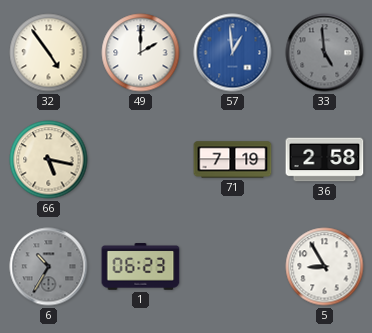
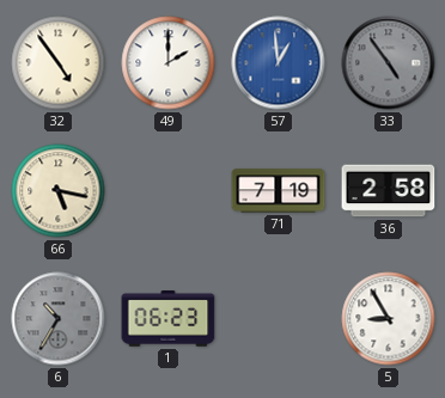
33: 4:59 -> 4:54 (389, 63)
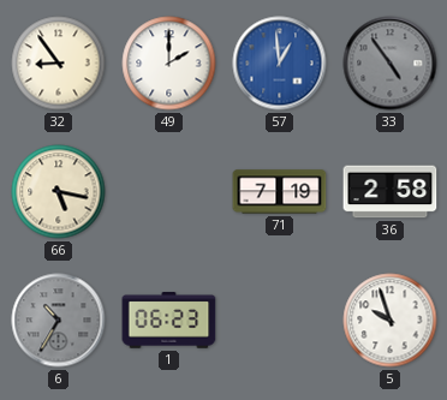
32: 4:54 -> 8:54 (59, 64)
5: 8:55 -> 9:57 (391, 321)
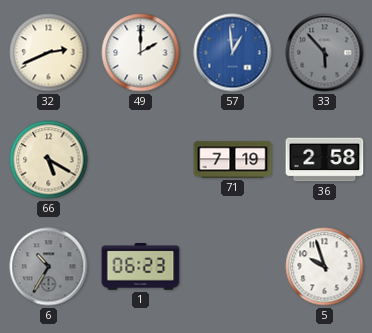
32: 8:54 -> 2:41 (49, 53)
33: 4:54 -> 5:53 (325, 53)
66: 5:17 -> 5:20 (49, 160)
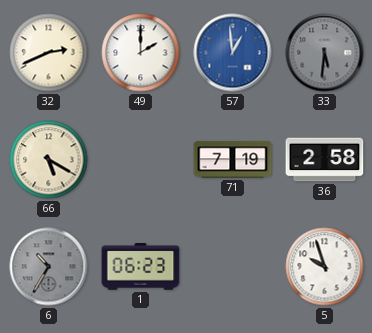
33: 5:53 -> 5:31 (325, 53)
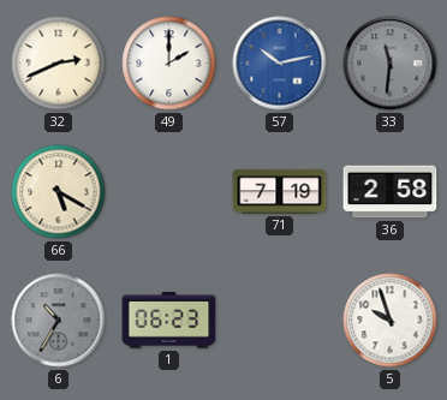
57: 12:59 -> 10:13 (280, 64)
33: 5:31 -> 11:31 (391, 64)
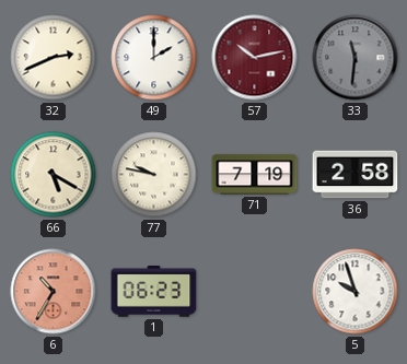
57 dial: blue -> burgundy (255, 58)
77: none -> 9:47 (154, 175)
6 dial: grey -> salmon (54, 292)
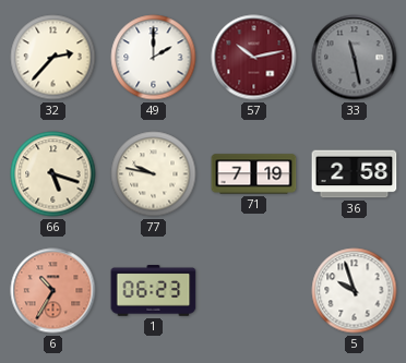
32: 2:41 -> 2:37 (53, 58)
33: 11:31 -> 11:28 (355, 58)
66: 5:20 -> 5:18 (53, 174)
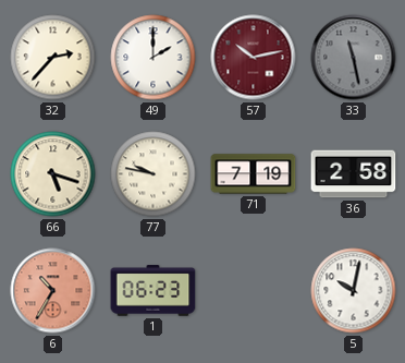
5: 9:57 -> 10:02 (354, 291)
